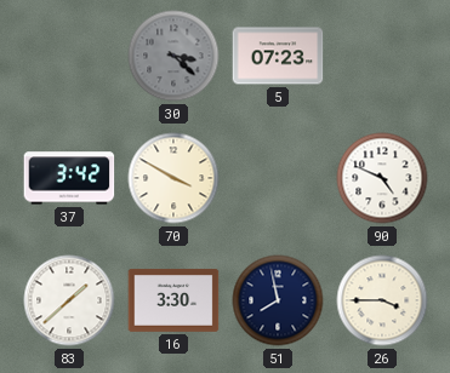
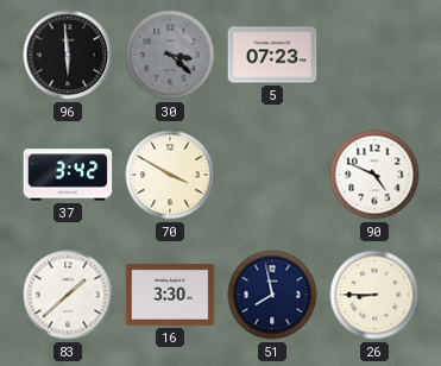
96: none -> 5:59 (68, 55)
26: 3:45 -> 8:45 (374, 295)
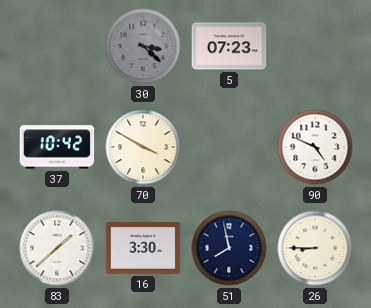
96: 5:59 -> none (68, 55)
37: 3:42 -> 10:42 (57, 147)
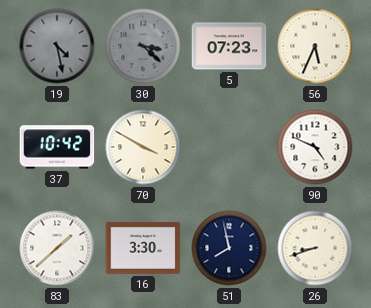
19: none -> 4:28 (57, 46)
56: none -> 5:34 (315, 46)
26: 8:45 -> 8:42 (315, 248)
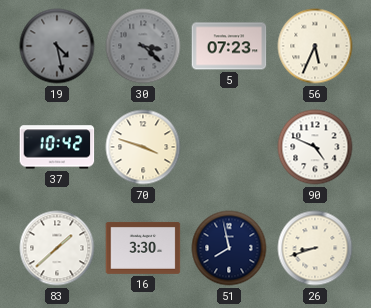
70: 3:50 -> 3:48 (143, 147)
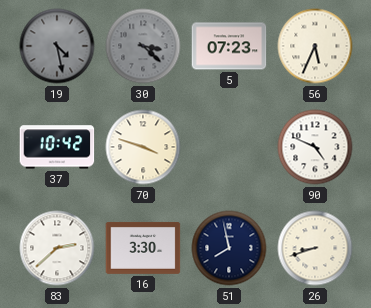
83: 1:38 -> 2:38 (57, 248)
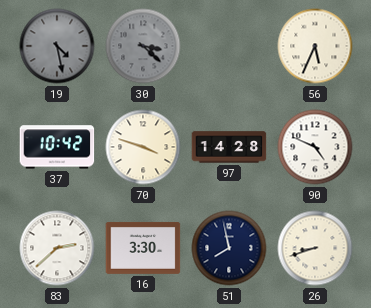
5: 07:23 -> none (229, 46)
97: none -> 14:28 (229, 147)
